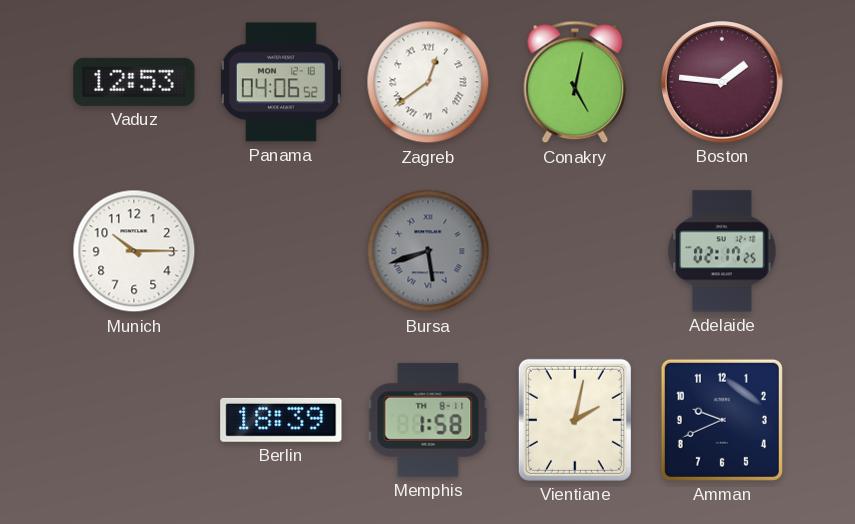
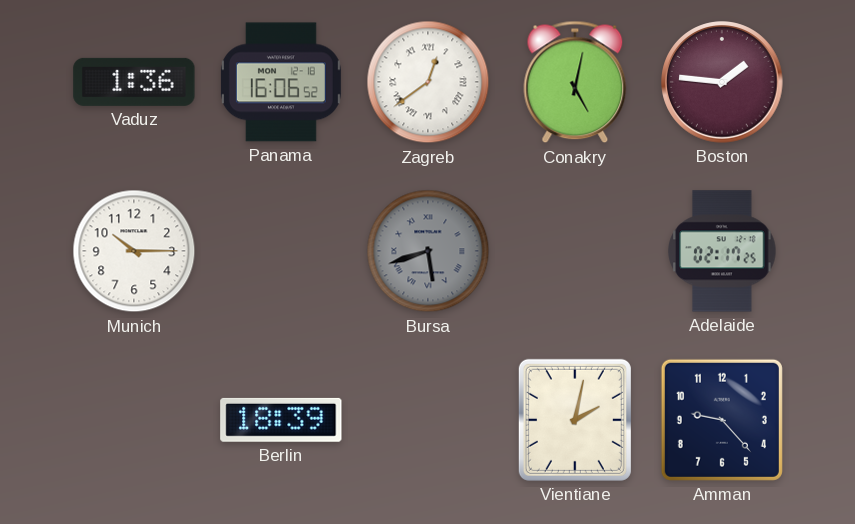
Vaduz: 12:53 -> 1:36 (134, 82)
Panama: 04:06 -> 16:06 (281, 82)
Memphis: 1:58 -> none (428, 420)
Amman: 9:41 -> 9:23 (722, 420)
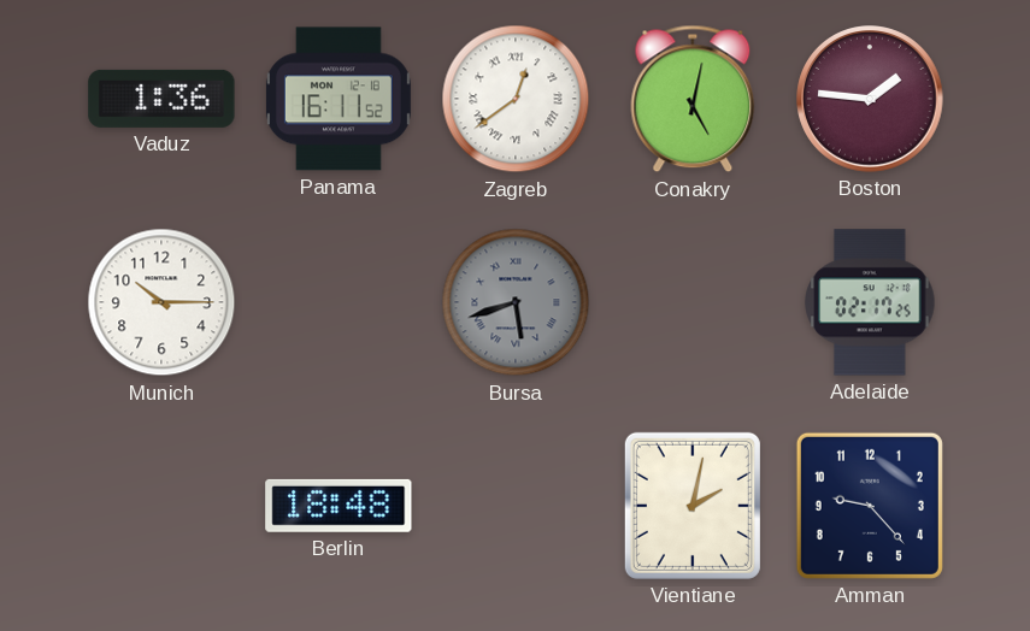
Panama: 16:06 -> 16:11 (339, 99)
Berlin: 18:39 -> 18:48 (339, 506)
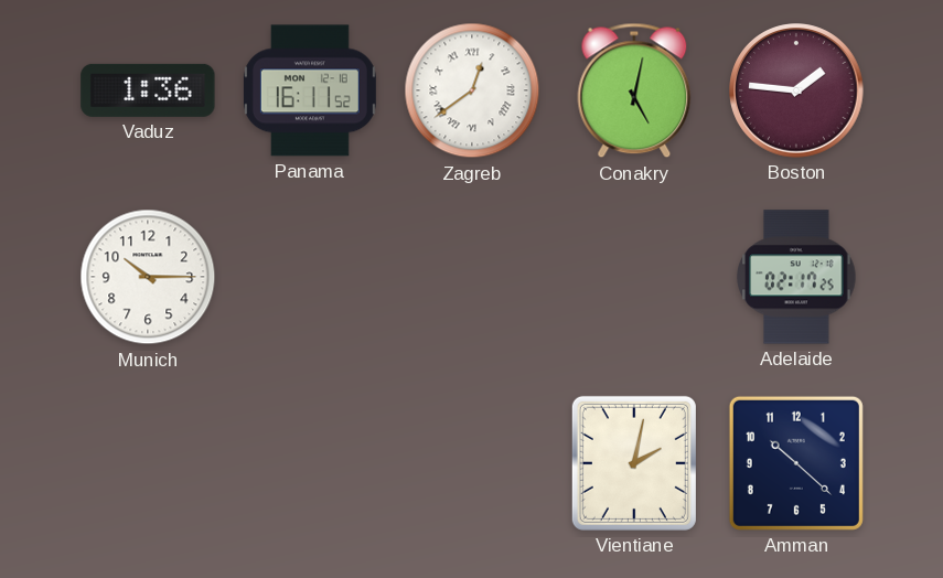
Bursa: 5:42 -> none (516, 302)
Berlin: 18:48 -> none (339, 506)
Amman: 9:23 -> 10:22 (796, 463)
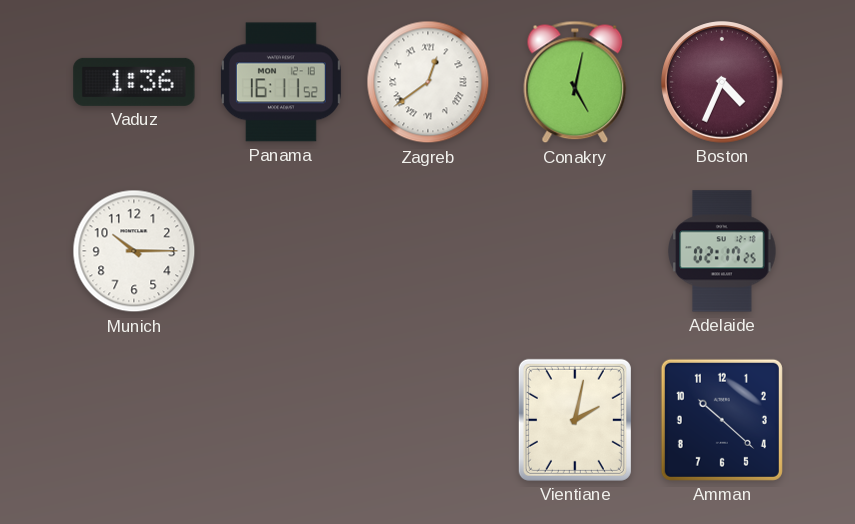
Boston: 1:46 -> 4:34 (722, 82)
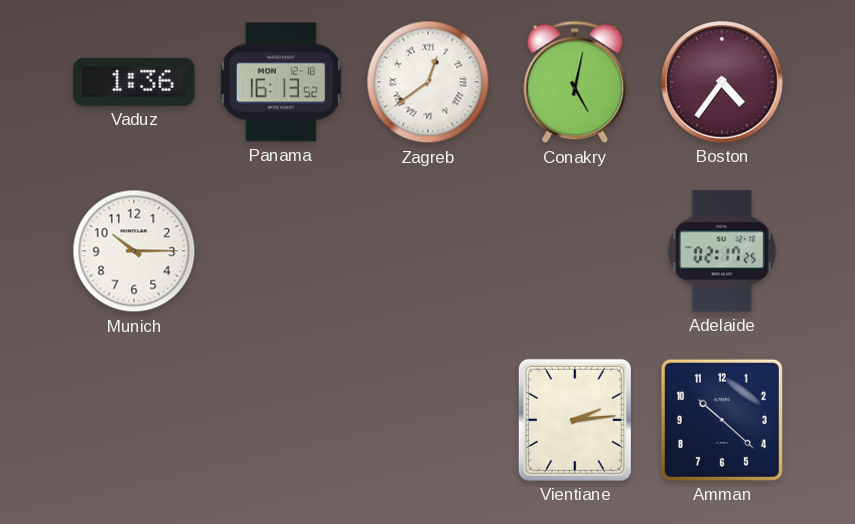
Panama: 16:11 -> 16:13 (281, 82)
Boston: 4:34 -> 4:36 (722, 82)
Vientiane: 2:02 -> 2:14 (575, 420)
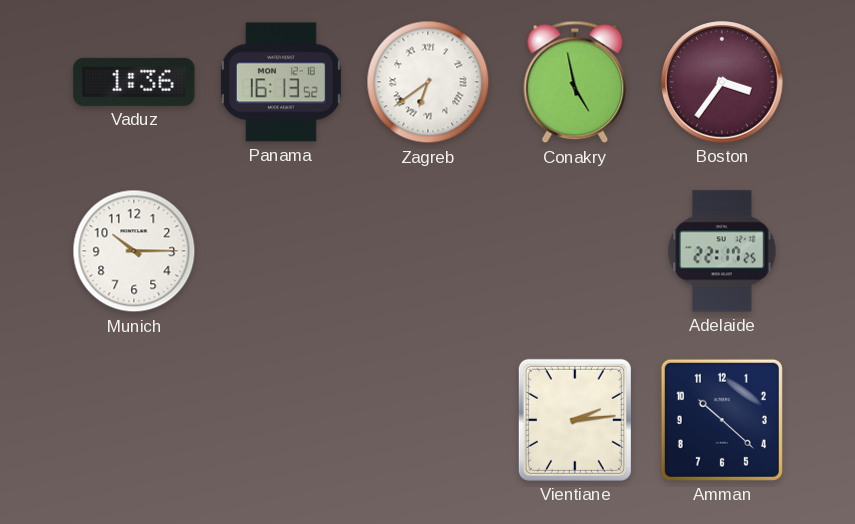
Zagreb: 12:39 -> 6:39 (428, 82)
Conakry: 5:02 -> 4:58 (575, 82)
Boston: 4:36 -> 3:36 (722, 82)
Adelaide: 02:17 -> 22:17 (722, 251)
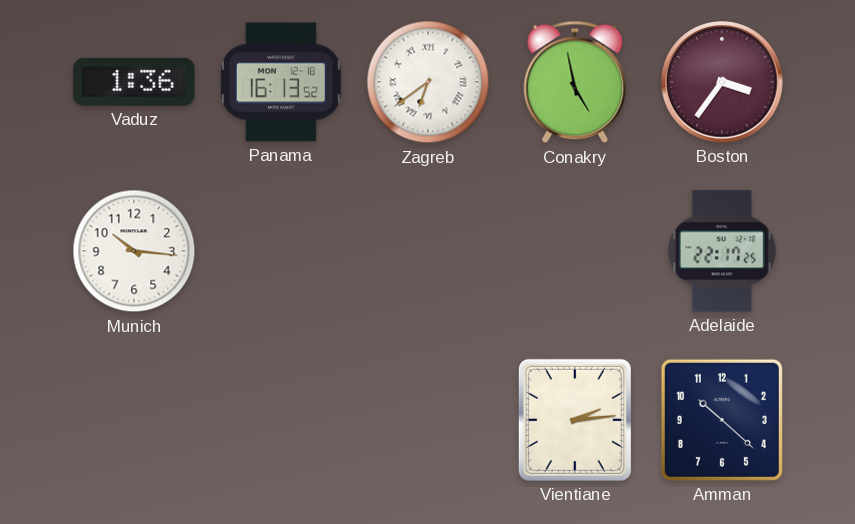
Munich: 10:15 -> 10:16 (134, 251)
